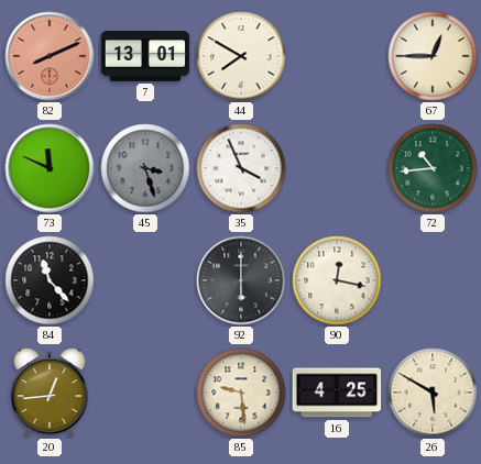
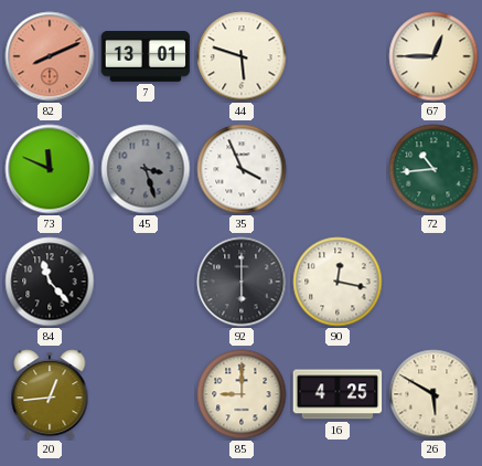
44: 7:50 -> 5:48 (242, 56)
85: 9:29 -> 9:00 (242, 394)
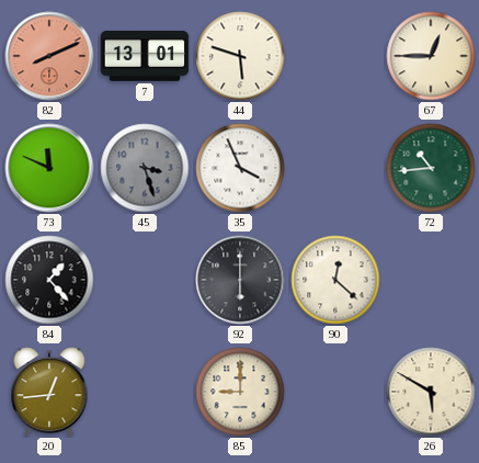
84: 11:23 -> 1:23 (49, 280)
90: 12:17 -> 12:22 (335, 280)
16: 4:25 -> none (338, 394)
